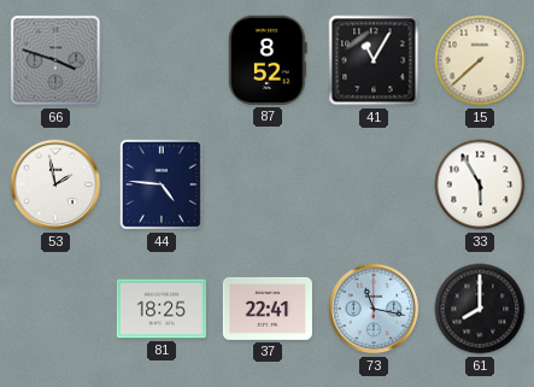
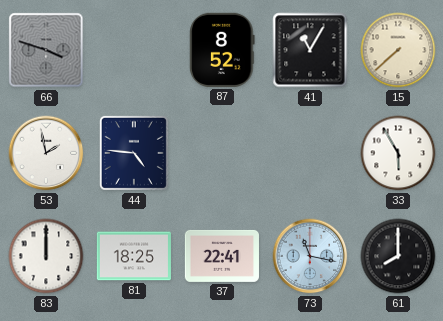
83: none -> 12:00 (46, 256)
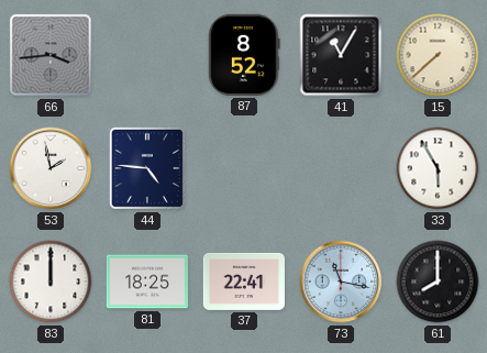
66: 3:48 -> 3:44 (51, 55)
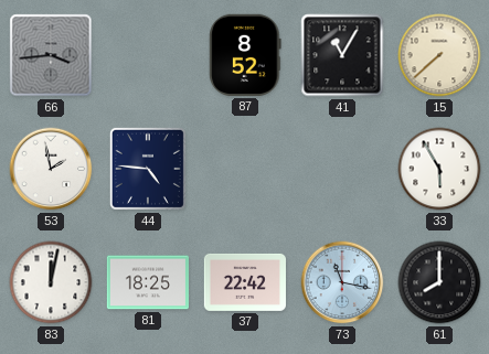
83: 12:00 -> 12:02 (51, 282)
37: 22:41 -> 22:42 (245, 282)
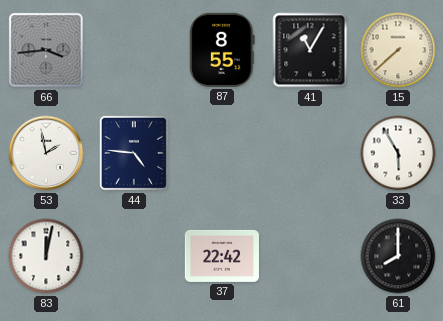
87: 8:52 -> 8:55 (222, 50)
81: 18:25 -> none (148, 282)
73: 11:17 -> none (342, 282)
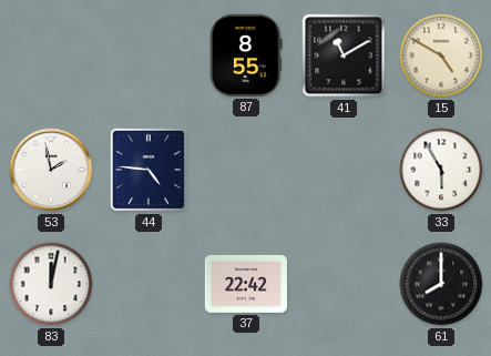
66: 3:44 -> none (46, 50)
41: 11:05 -> 11:10 (344, 55)
15: 7:38 -> 4:50 (441, 55)
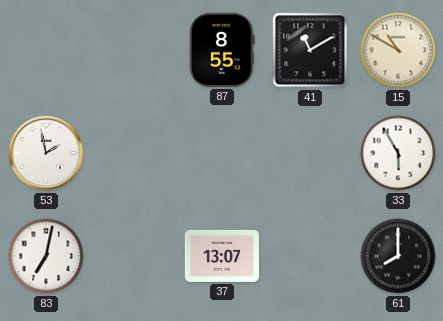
15: 4:50 -> 10:50 (398, 50)
44: 4:46 -> none (149, 170)
83: 12:02 -> 7:02 (46, 256)
37: 22:42 -> 13:07 (222, 256)
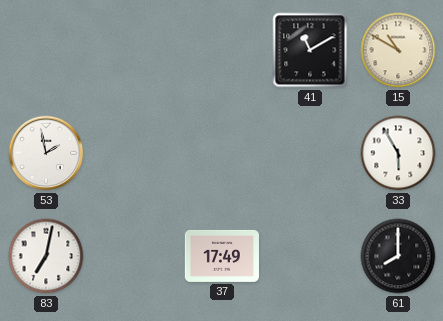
87: 8:55 -> none (222, 50)
37: 13:07 -> 17:49 (222, 256)
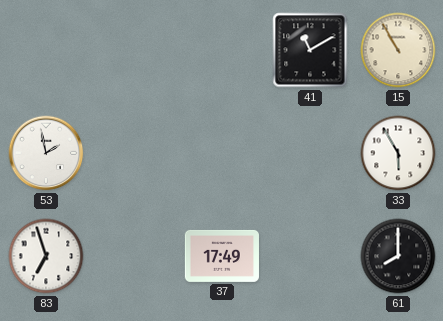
15: 10:50 -> 10:55 (398, 50)
83: 7:02 -> 6:57 (46, 256)
